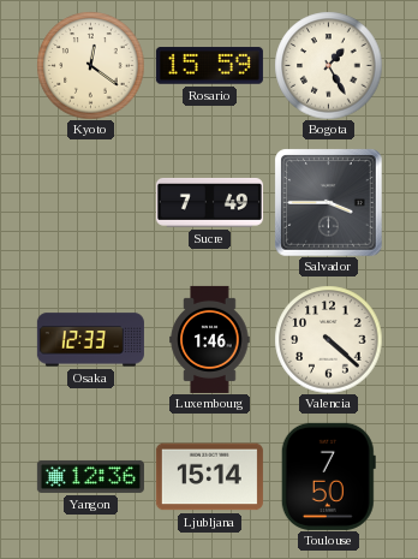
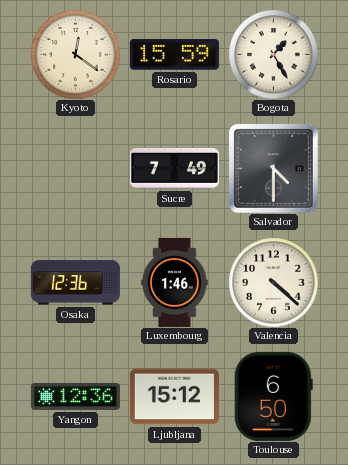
Salvador: 3:45 -> 4:30 (273, 168)
Osaka: 12:33 -> 12:36 (75, 283)
Ljubljana: 15:14 -> 15:12 (174, 397)
Toulouse: 7:50 -> 6:50 (273, 396)
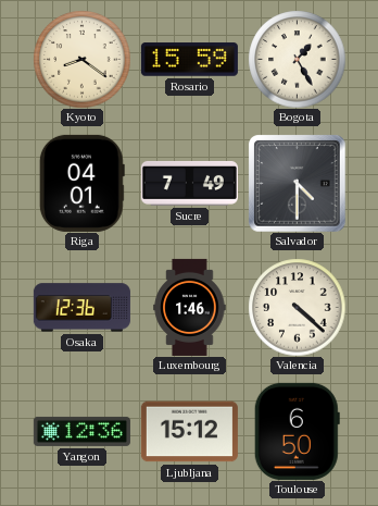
Kyoto: 12:21 -> 8:21 (81, 59)
Riga: none -> 04:01 (81, 183)
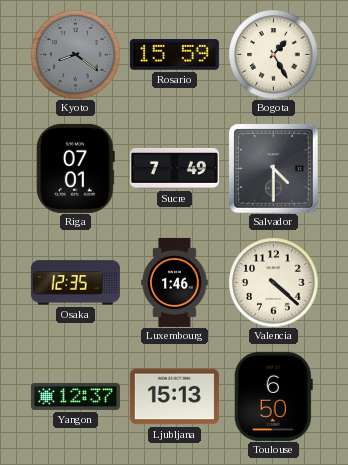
Kyoto dial: cream -> grey (75, 54)
Riga: 04:01 -> 07:01 (75, 168)
Osaka: 12:36 -> 12:35 (75, 283)
Yangon: 12:36 -> 12:37 (75, 396)
Ljubljana: 15:12 -> 15:13 (174, 397)
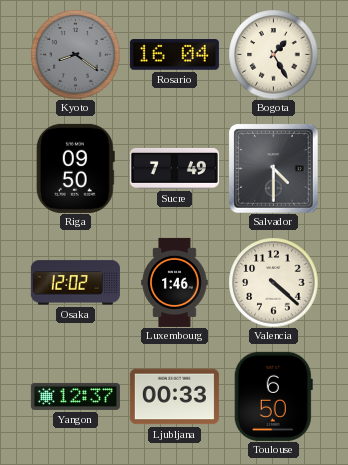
Rosario: 15:59 -> 16:04 (174, 55)
Riga: 07:01 -> 09:50 (75, 168)
Osaka: 12:35 -> 12:02 (75, 283)
Ljubljana: 15:13 -> 00:33 (174, 397)
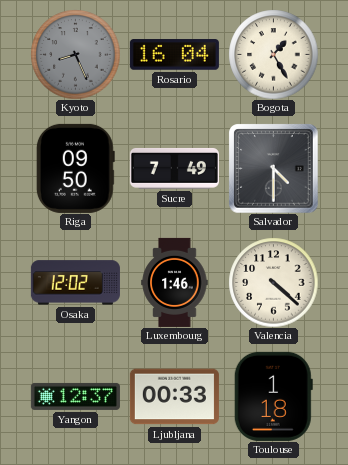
Kyoto: 8:21 -> 8:26 (75, 54)
Toulouse: 6:50 -> 1:18 (273, 396)
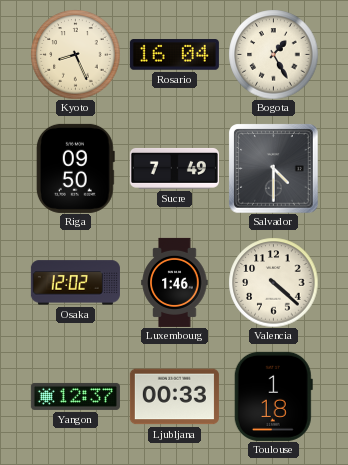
Kyoto dial: grey -> cream (75, 54)
